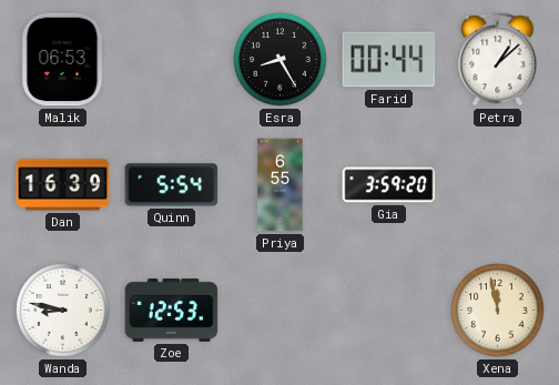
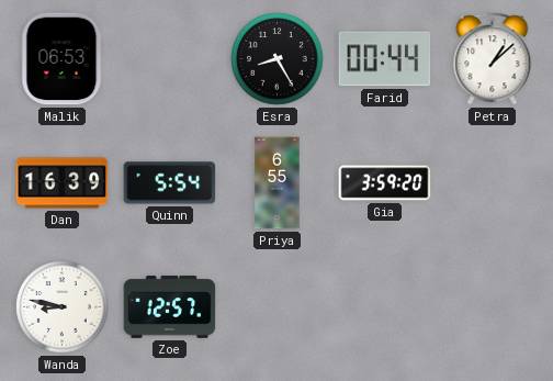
Zoe: 12:53 -> 12:57 (170, 307)
Xena: 11:58 -> none (498, 311)
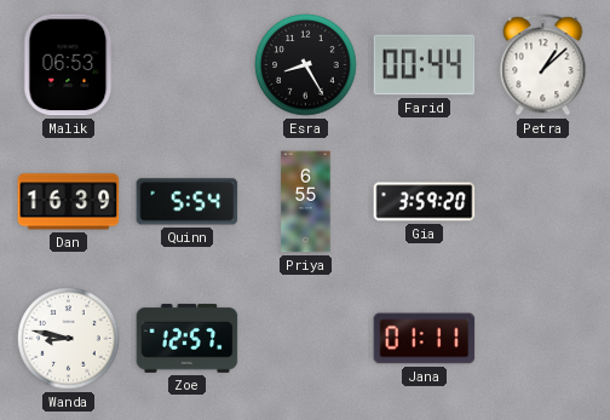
Jana: none -> 01:11 (425, 339)
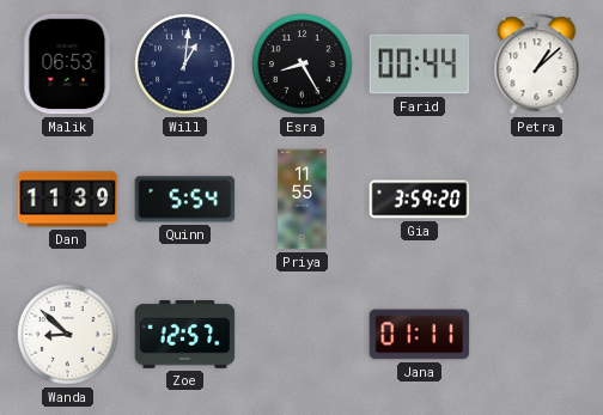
Will: none -> 1:01 (185, 65)
Dan: 16:39 -> 11:39 (68, 200)
Priya: 6:55 -> 11:55 (303, 200)
Wanda: 8:47 -> 8:52 (68, 335)
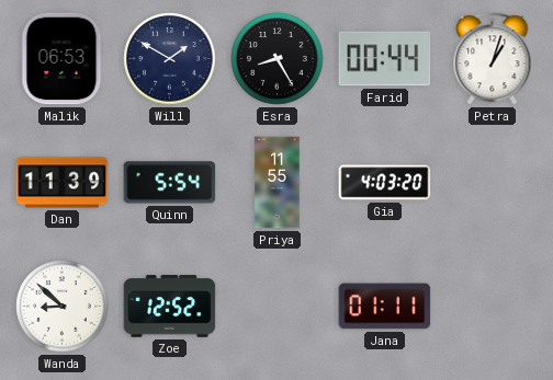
Will: 1:01 -> 1:50 (170, 59)
Petra: 1:08 -> 1:03 (493, 59)
Gia: 3:59 -> 4:03 (385, 183)
Zoe: 12:57 -> 12:52 (170, 307)
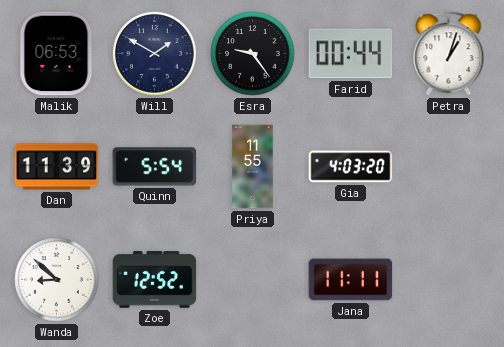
Esra: 8:25 -> 9:24 (253, 54)
Jana: 01:11 -> 11:11 (351, 280)
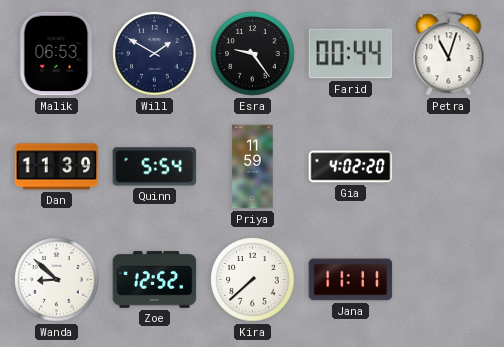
Petra: 1:03 -> 11:03 (449, 54)
Priya: 11:55 -> 11:59 (253, 167)
Gia: 4:03 -> 4:02 (351, 167)
Kira: none -> 7:38 (253, 280)
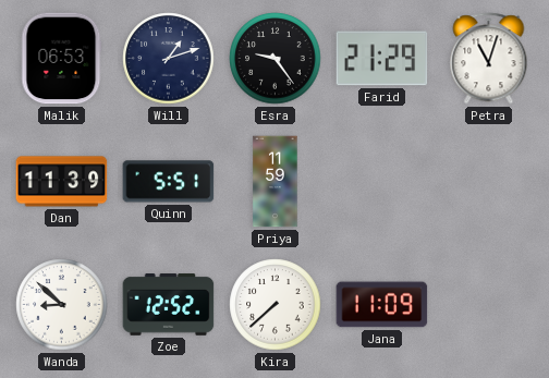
Will: 1:50 -> 1:12 (169, 59)
Farid: 00:44 -> 21:29 (382, 59)
Quinn: 5:54 -> 5:51 (169, 182)
Gia: 4:02 -> none (351, 167)
Jana: 11:11 -> 11:09 (382, 305)
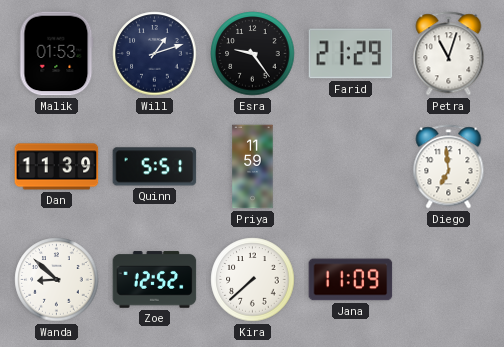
Malik: 06:53 -> 01:53 (57, 54)
Diego: none -> 6:59 (449, 167)
